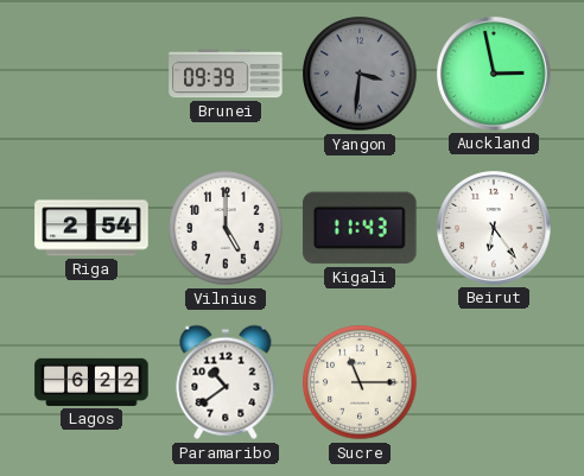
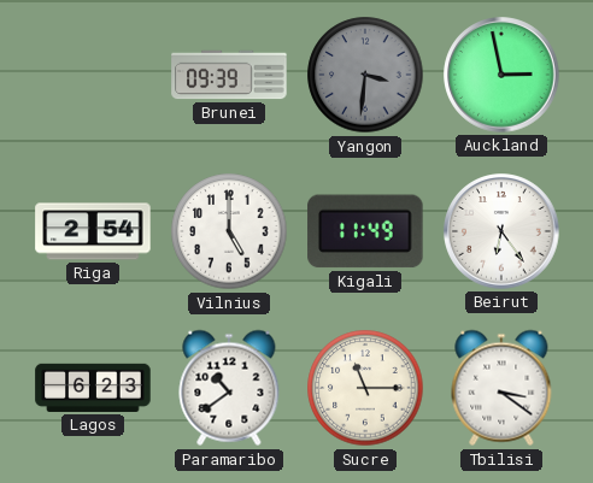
Kigali: 11:43 -> 11:49 (365, 231)
Lagos: 6:22 -> 6:23 (93, 388)
Tbilisi: none -> 3:21 (501, 388)
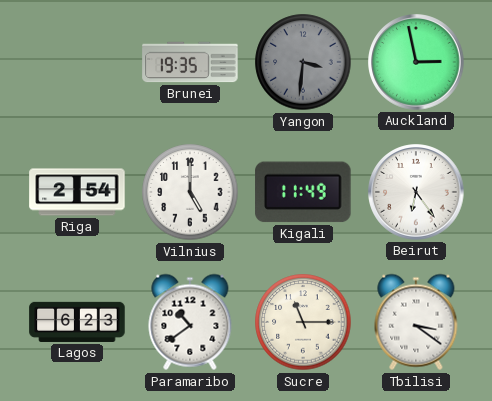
Brunei: 09:39 -> 19:35 (190, 62)
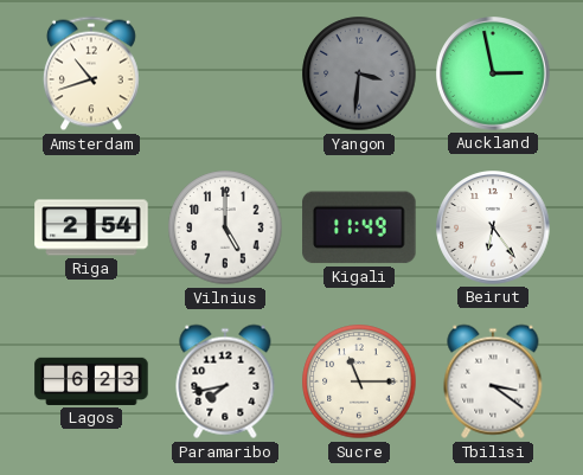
Amsterdam: none -> 10:42 (91, 73)
Brunei: 19:35 -> none (190, 62)
Paramaribo: 10:39 -> 7:43 (225, 381)
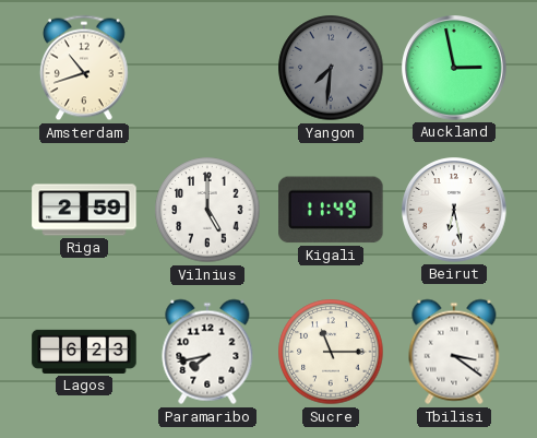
Yangon: 3:31 -> 7:31 (331, 68)
Riga: 2:54 -> 2:59 (84, 210)
Beirut: 6:24 -> 6:28 (454, 210)
